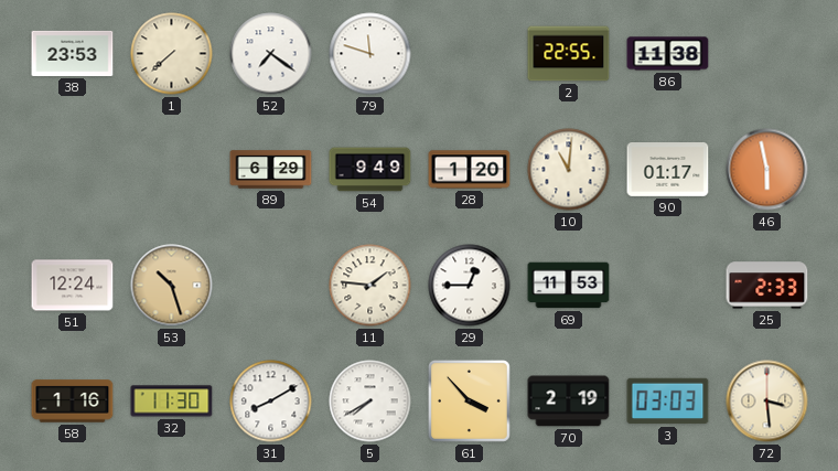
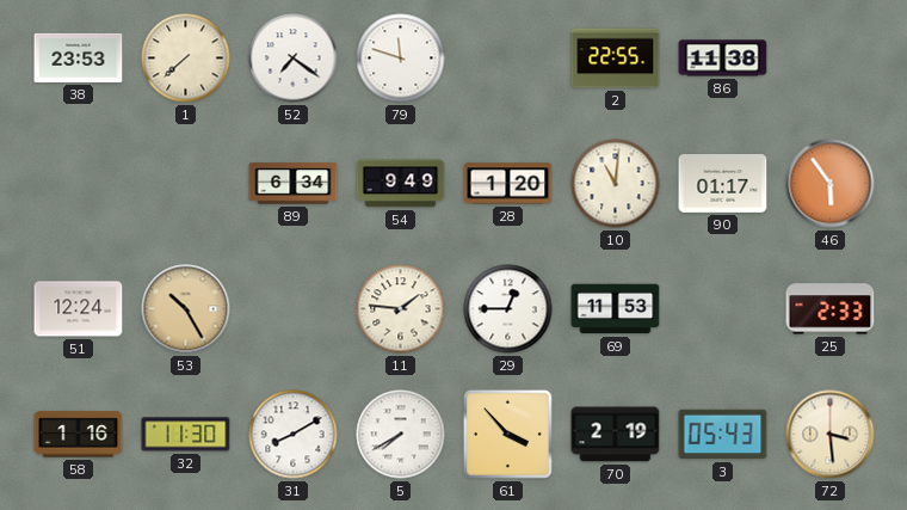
89: 6:29 -> 6:34 (294, 184)
46: 5:58 -> 5:54 (831, 184)
53: 10:27 -> 10:25 (186, 309)
3: 03:03 -> 05:43 (723, 435)
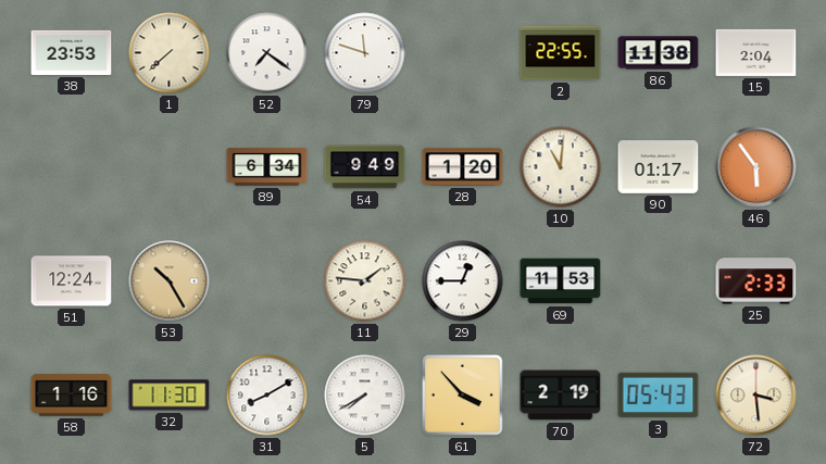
15: none -> 2:04 (756, 52)
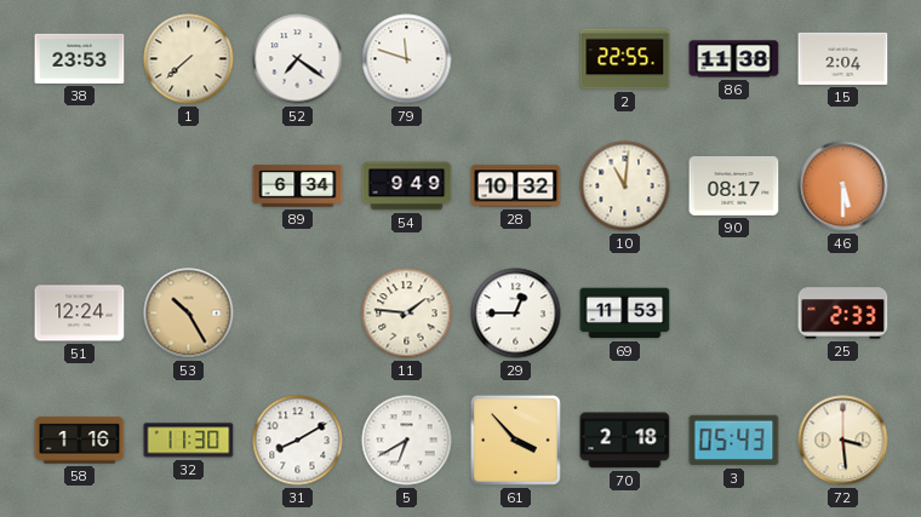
28: 1:20 -> 10:32 (516, 186)
90: 01:17 -> 08:17 (734, 186)
46: 5:54 -> 5:30 (843, 186)
5: 7:40 -> 6:40 (407, 441)
70: 2:19 -> 2:18 (625, 441)
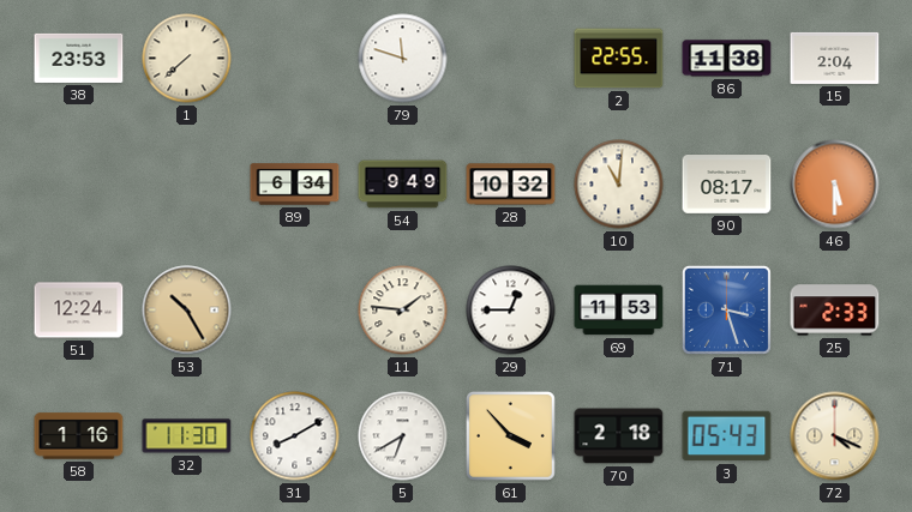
52: 7:21 -> none (298, 59)
71: none -> 3:27 (726, 309)
72: 3:29 -> 4:19 (835, 436)
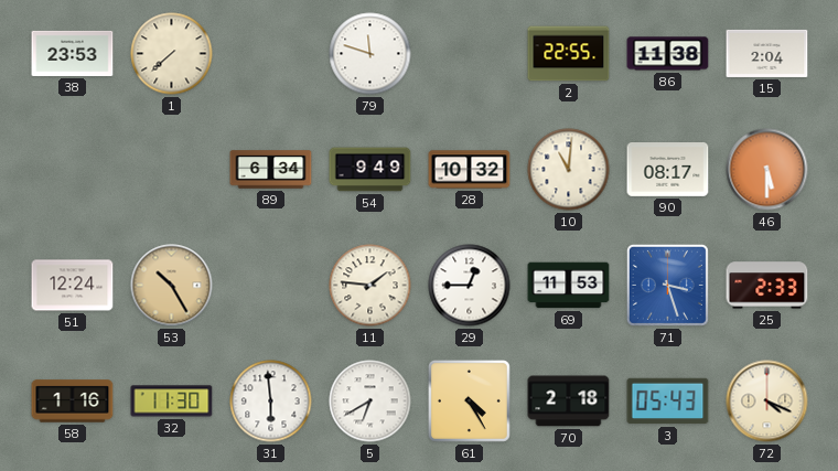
31: 8:10 -> 5:59 (271, 402)
61: 3:53 -> 4:25 (469, 400)
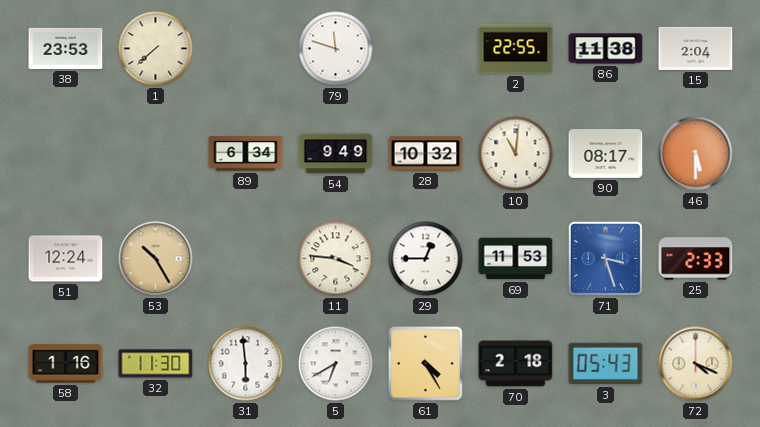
11: 1:46 -> 3:46 (336, 259)
